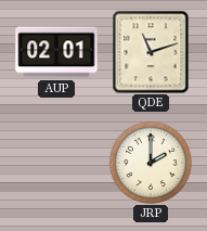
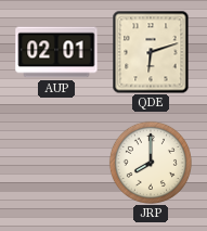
QDE: 11:12 -> 6:12 (151, 52)
JRP: 2:00 -> 8:00 (151, 163)
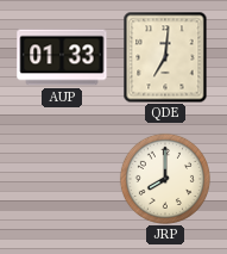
AUP: 02:01 -> 01:33 (62, 57)
QDE: 6:12 -> 7:01 (165, 57)
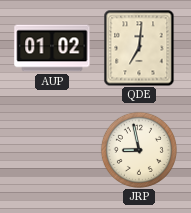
AUP: 01:33 -> 01:02 (52, 48)
JRP: 8:00 -> 8:58 (139, 150)
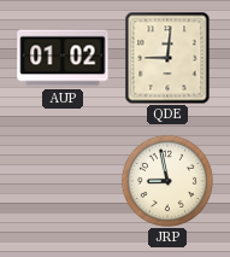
QDE: 7:01 -> 9:01 (167, 58)
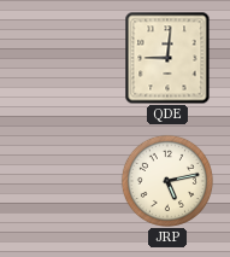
AUP: 01:02 -> none (63, 58)
JRP: 8:58 -> 5:13 (167, 181)
